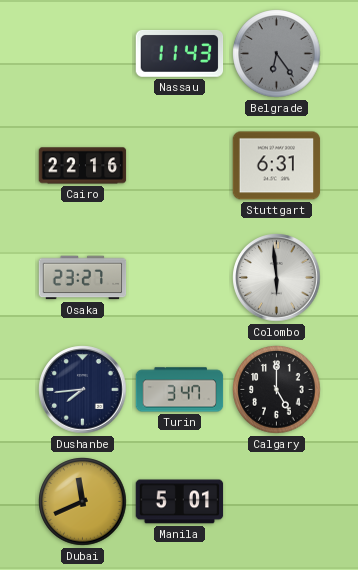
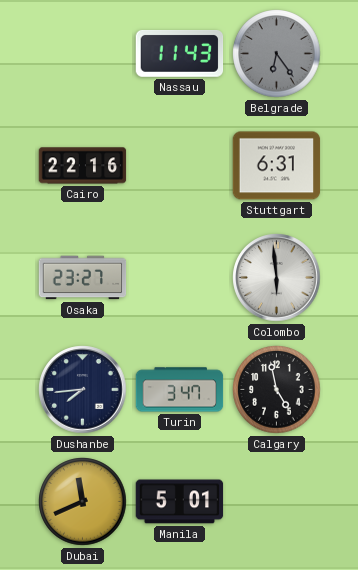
Calgary: 5:00 -> 4:58 (277, 390)
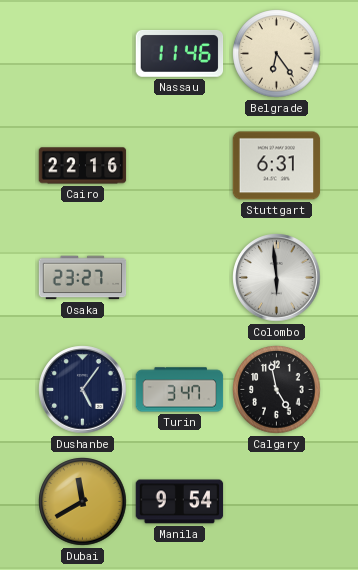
Nassau: 11:43 -> 11:46 (180, 54)
Belgrade dial: grey -> cream (277, 54)
Dushanbe: 7:44 -> 5:06 (83, 390)
Dubai: 11:41 -> 11:40 (83, 502)
Manila: 5:01 -> 9:54 (180, 502)
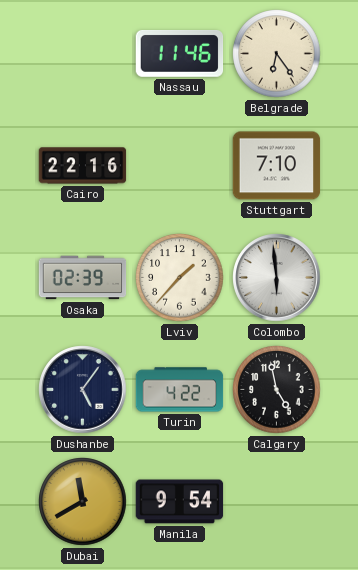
Stuttgart: 6:31 -> 7:10 (277, 166)
Osaka: 23:27 -> 02:39 (83, 278)
Lviv: none -> 1:37 (180, 278)
Turin: 3:47 -> 4:22 (180, 390)
